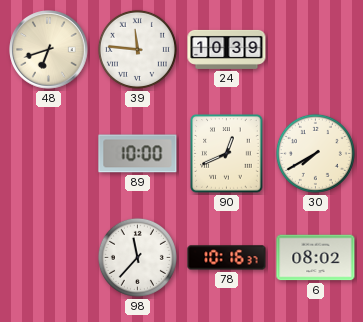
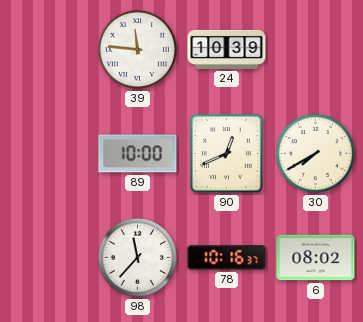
48: 6:42 -> none (49, 50)
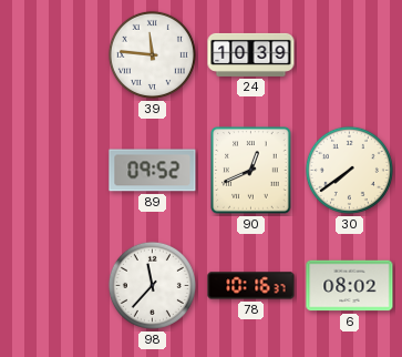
89: 10:00 -> 09:52 (153, 171)
30: 7:40 -> 7:39 (349, 170)
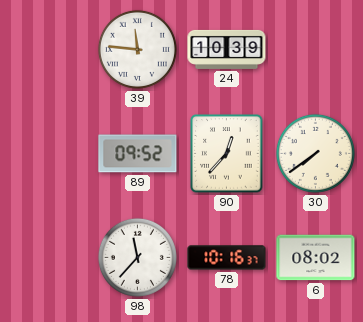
90: 12:41 -> 12:37 (227, 154)
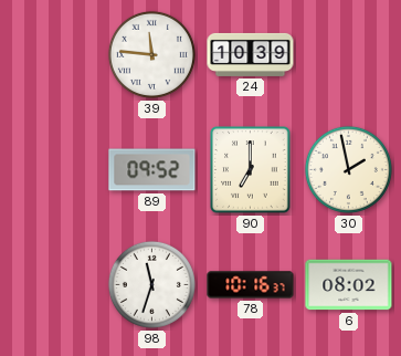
90: 12:37 -> 7:00 (251, 170)
30: 7:39 -> 1:58 (348, 169)
98: 11:37 -> 11:33 (151, 284)
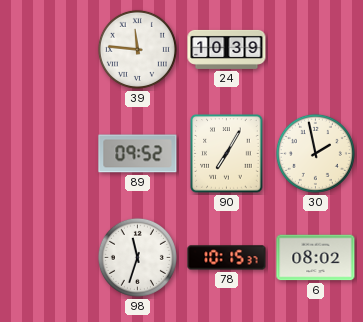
90: 7:00 -> 7:05 (227, 154)
78: 10:16 -> 10:15 (227, 258)
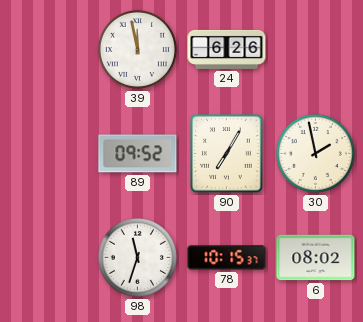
39: 11:46 -> 11:58 (137, 49)
24: 10:39 -> 6:26 (227, 49)
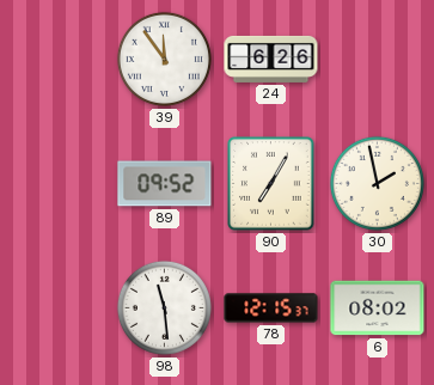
39: 11:58 -> 11:54 (164, 59)
98: 11:33 -> 11:29 (164, 307)
78: 10:15 -> 12:15 (271, 308)
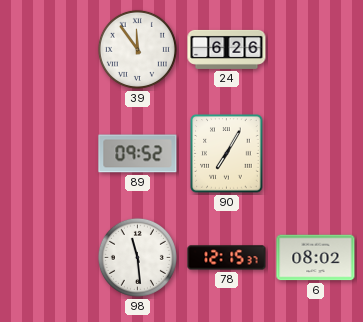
30: 1:58 -> none (377, 183)
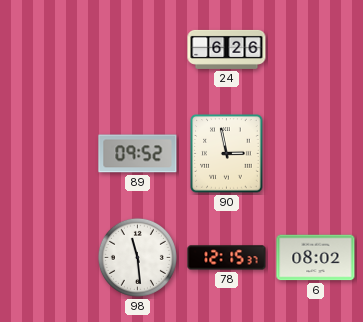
39: 11:54 -> none (137, 49)
90: 7:05 -> 2:58 (227, 154)
